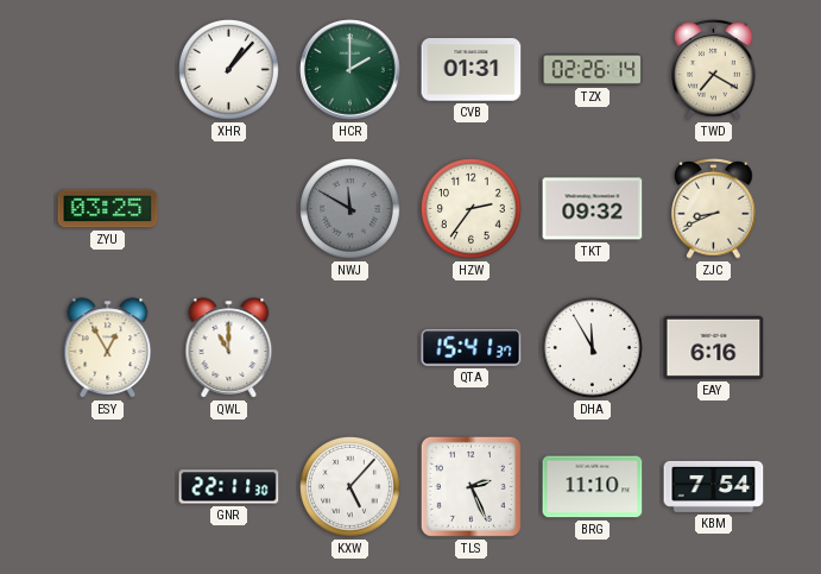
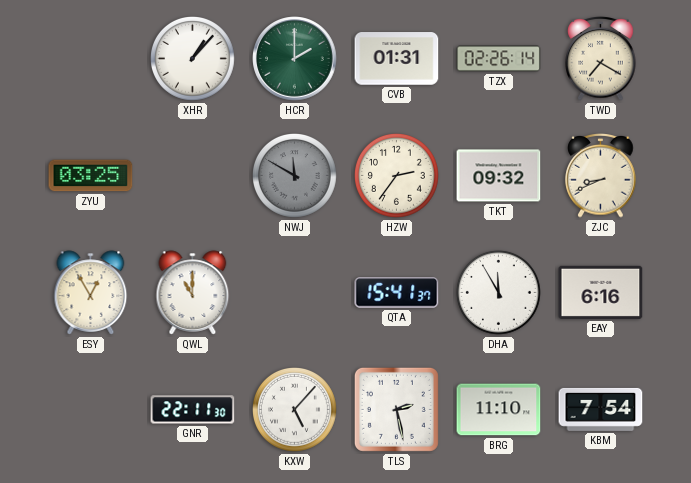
TLS: 2:26 -> 2:28 (396, 409)
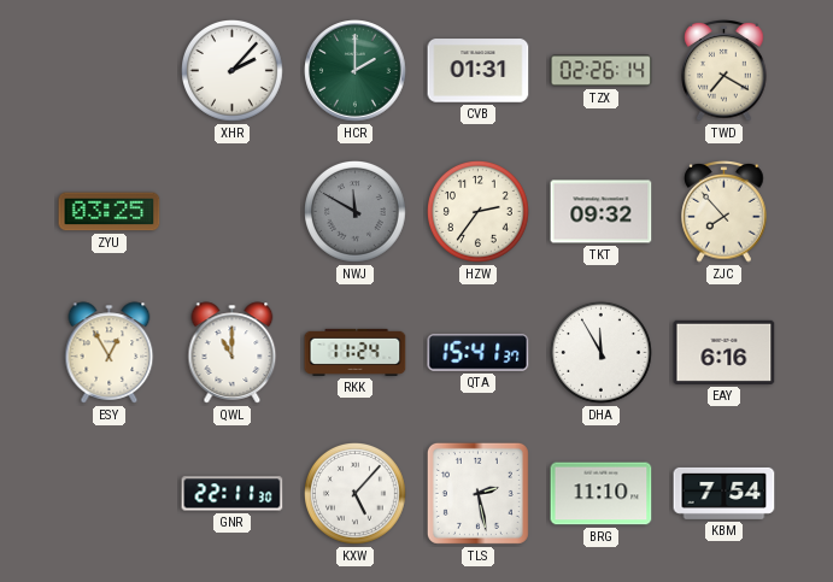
XHR: 1:07 -> 2:07 (233, 71)
ZJC: 8:41 -> 7:53 (725, 212)
RKK: none -> 11:24 (356, 352)
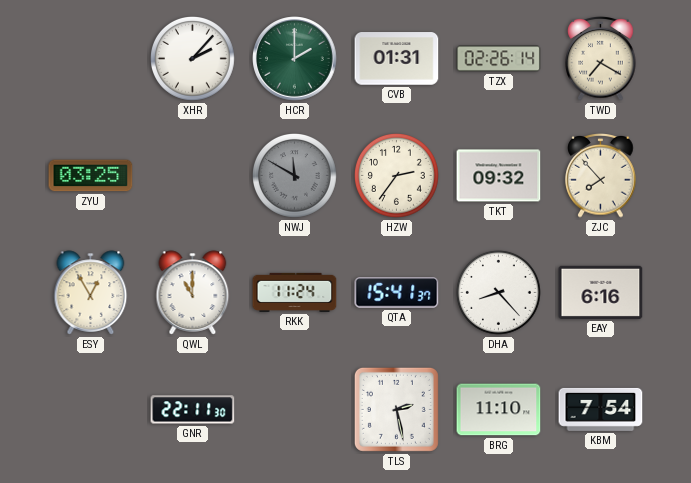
DHA: 11:55 -> 8:23 (499, 293)
KXW: 5:07 -> none (356, 494)
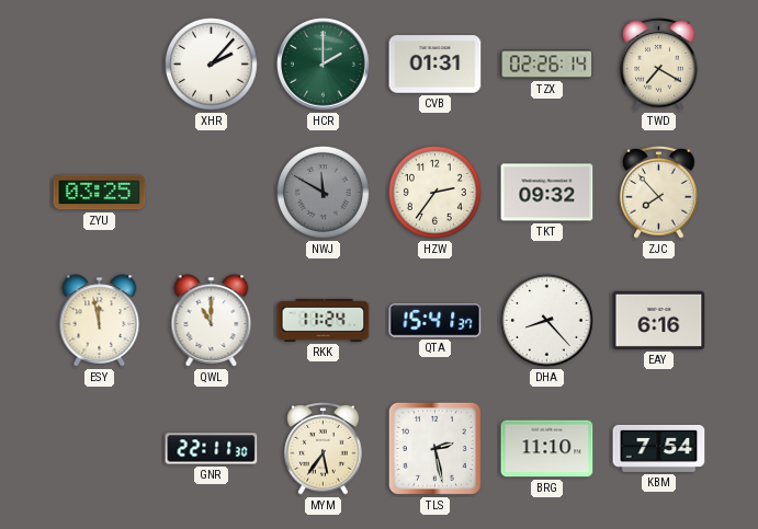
ESY: 12:55 -> 11:58 (100, 321)
MYM: none -> 5:36 (324, 449)
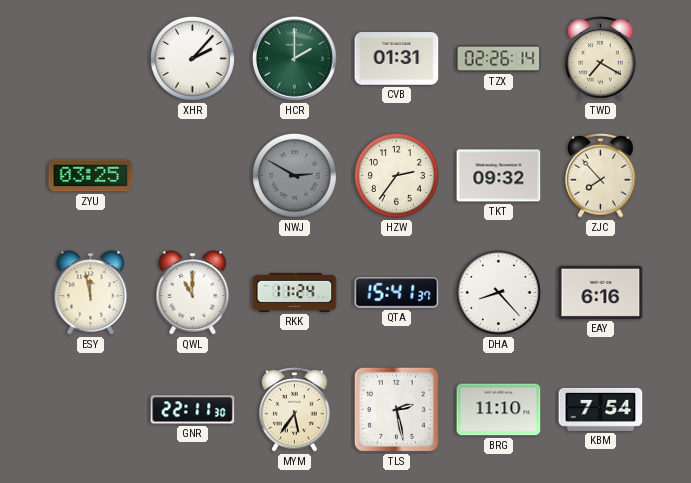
NWJ: 11:50 -> 2:50 (295, 176)
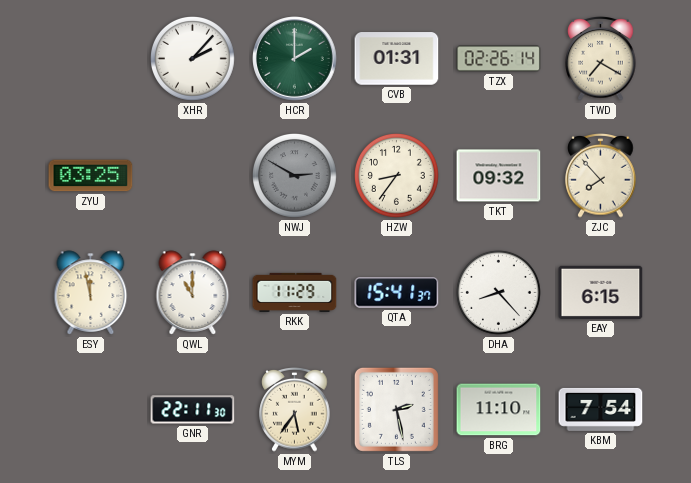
HZW: 2:36 -> 8:36 (397, 176)
RKK: 11:24 -> 11:29 (295, 292)
EAY: 6:16 -> 6:15 (601, 292)
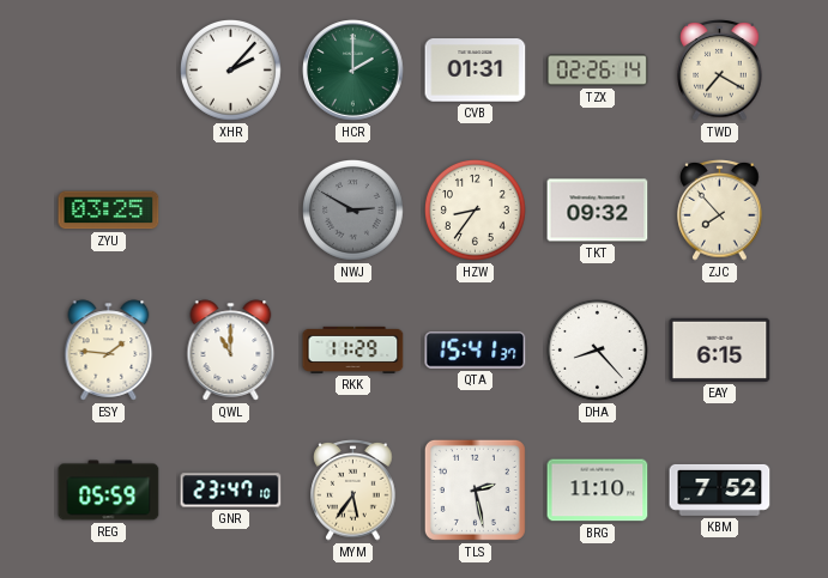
ESY: 11:58 -> 1:46 (109, 351)
REG: none -> 05:59 (109, 491)
GNR: 22:11 -> 23:47 (231, 491)
KBM: 7:54 -> 7:52 (720, 489)
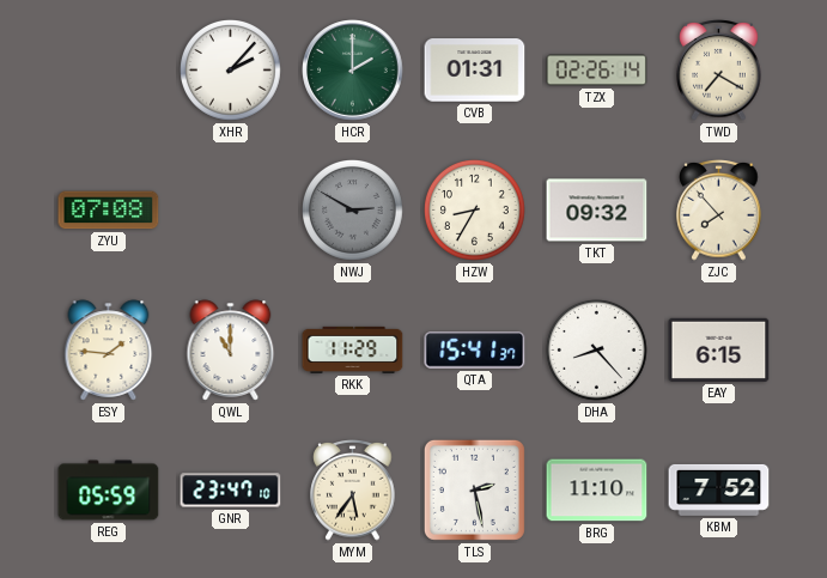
ZYU: 03:25 -> 07:08 (109, 211)
HZW: 8:36 -> 8:35 (475, 211)
